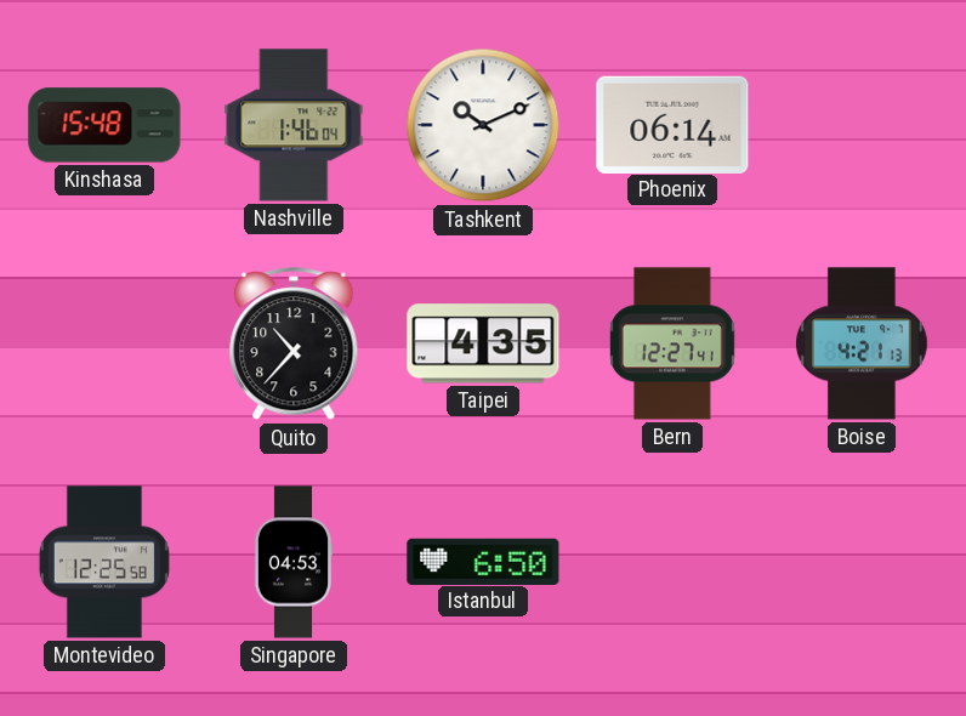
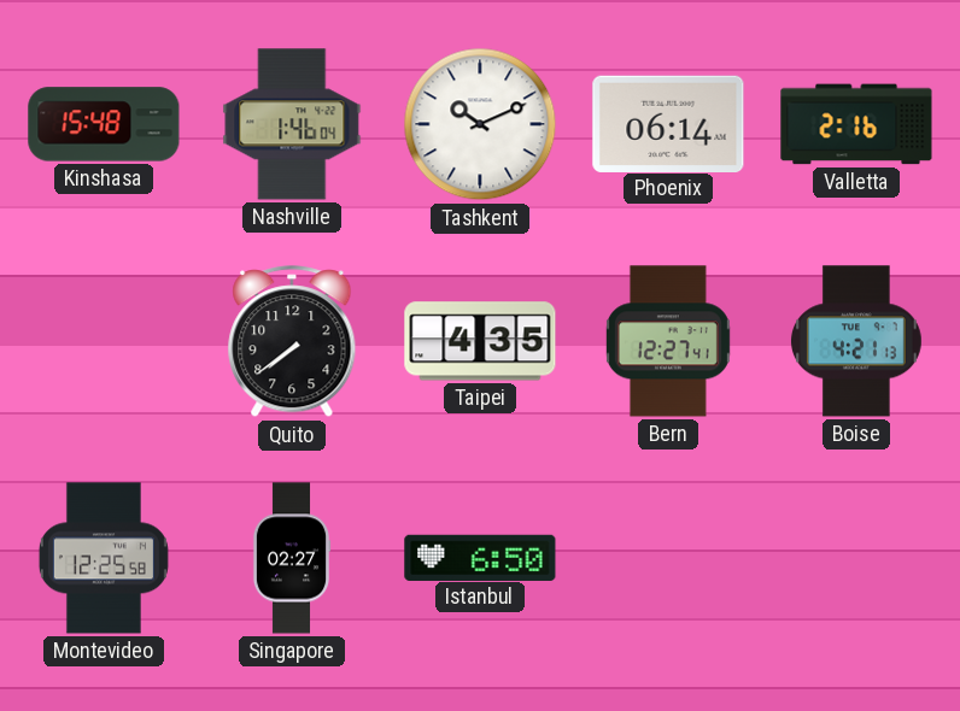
Valletta: none -> 2:16 (856, 124)
Quito: 10:37 -> 7:39 (292, 342)
Singapore: 04:53 -> 02:27 (292, 558)
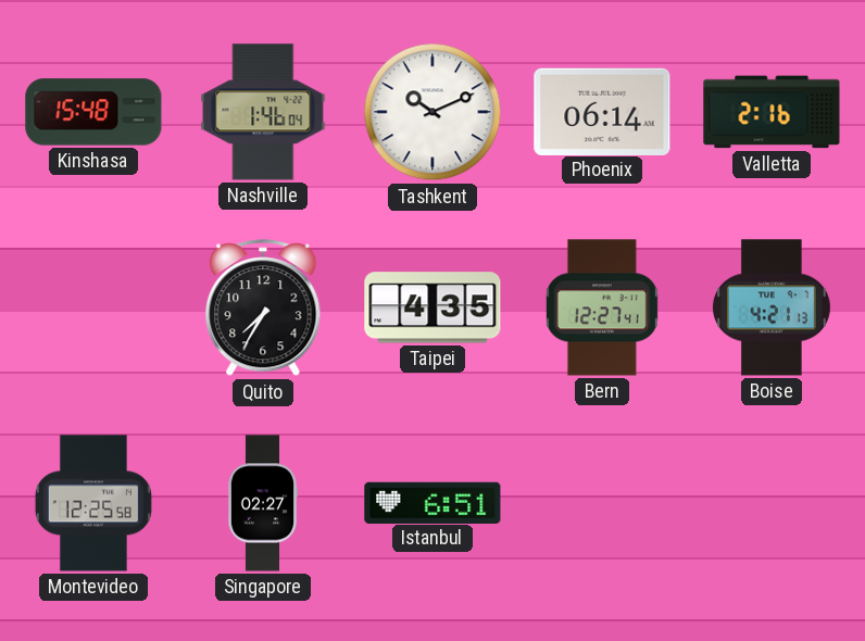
Quito: 7:39 -> 7:35 (263, 309)
Istanbul: 6:50 -> 6:51 (432, 502)
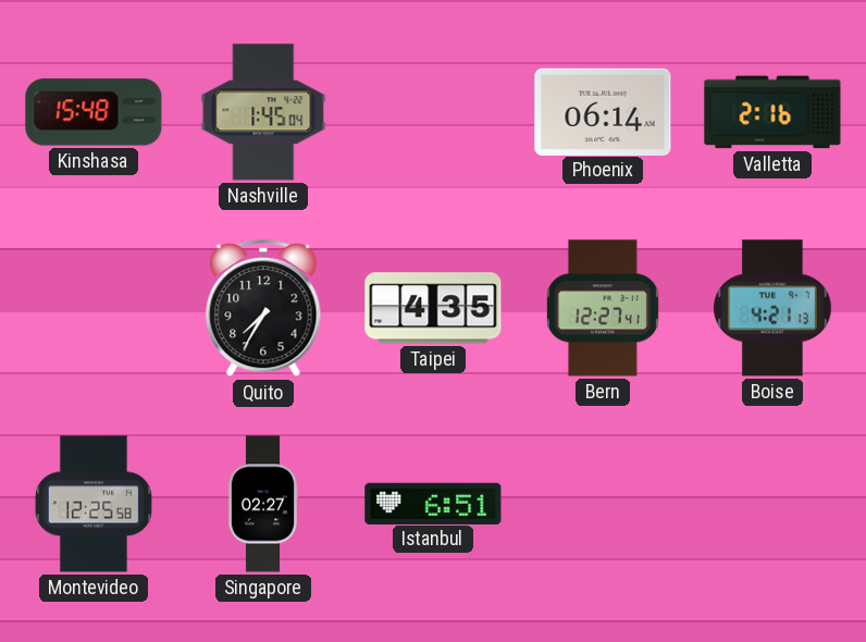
Nashville: 1:46 -> 1:45 (263, 112)
Tashkent: 10:11 -> none (432, 112)
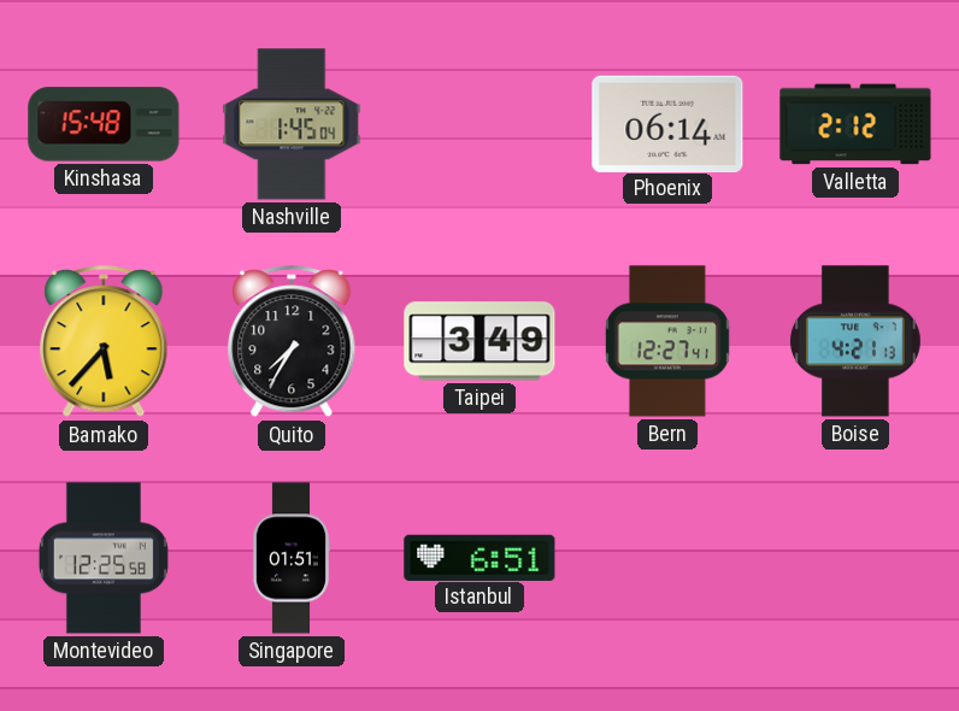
Valletta: 2:16 -> 2:12 (855, 124)
Bamako: none -> 5:37 (104, 342)
Taipei: 4:35 -> 3:49 (479, 341)
Singapore: 02:27 -> 01:51 (292, 558)
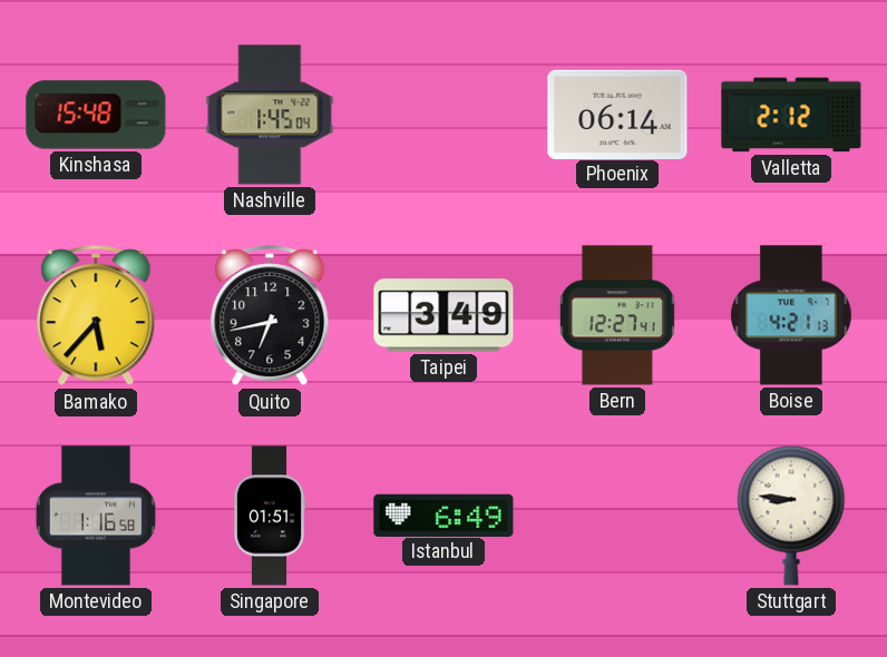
Quito: 7:35 -> 6:43 (270, 316)
Montevideo: 12:25 -> 1:16 (96, 516)
Istanbul: 6:51 -> 6:49 (443, 514)
Stuttgart: none -> 8:46 (791, 516)
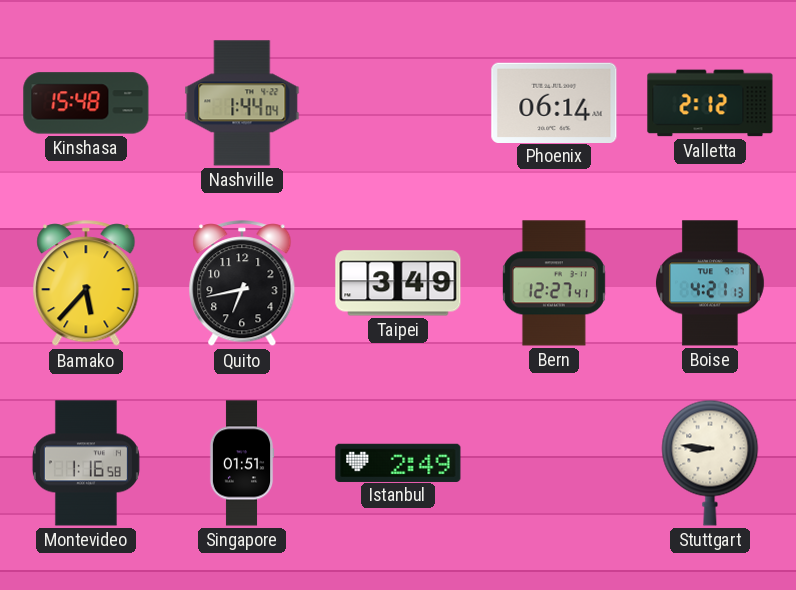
Nashville: 1:45 -> 1:44 (242, 103)
Istanbul: 6:49 -> 2:49 (398, 462)
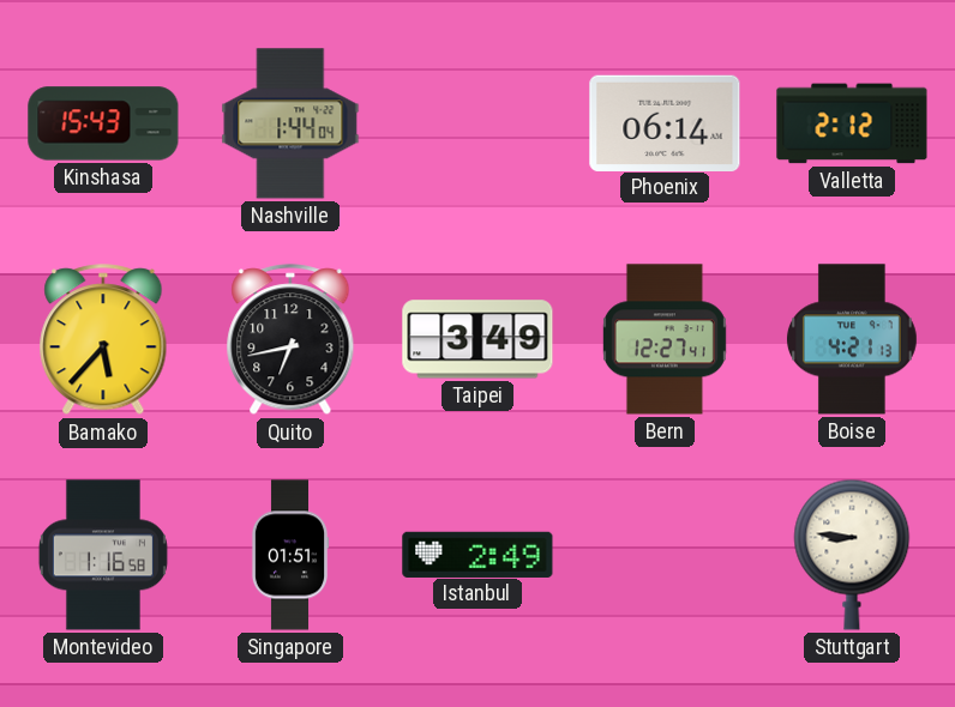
Kinshasa: 15:48 -> 15:43 (103, 123)
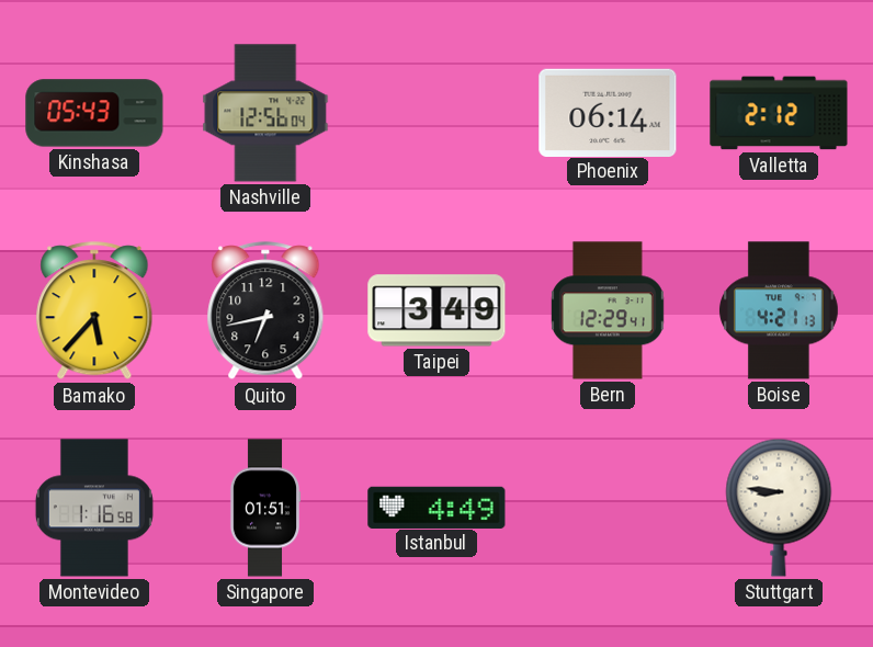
Kinshasa: 15:43 -> 05:43 (94, 113)
Nashville: 1:44 -> 12:56 (265, 113)
Bern: 12:27 -> 12:29 (608, 310)
Istanbul: 2:49 -> 4:49 (436, 507)
